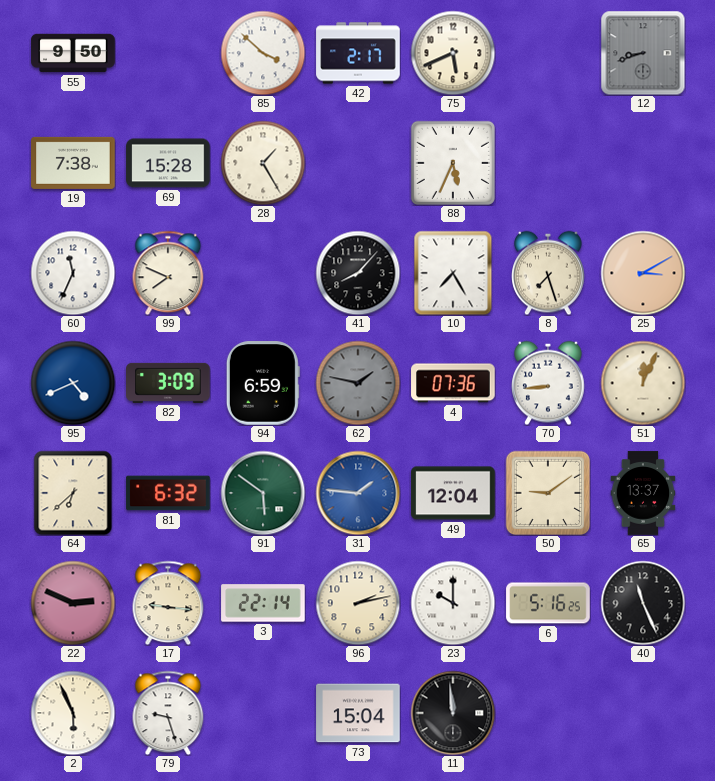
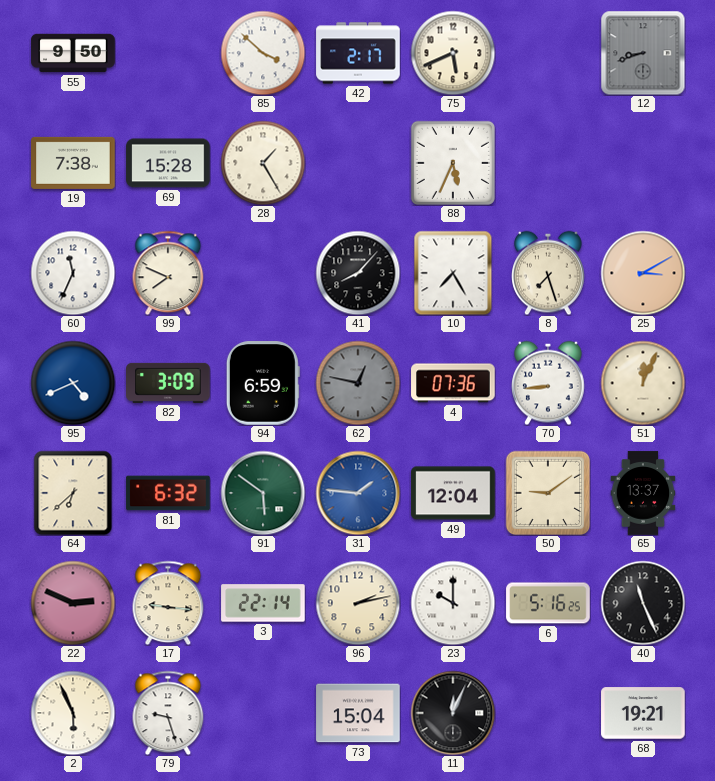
62: 1:47 -> 12:47 (358, 383)
11: 11:59 -> 12:04 (453, 713)
68: none -> 19:21 (643, 713)
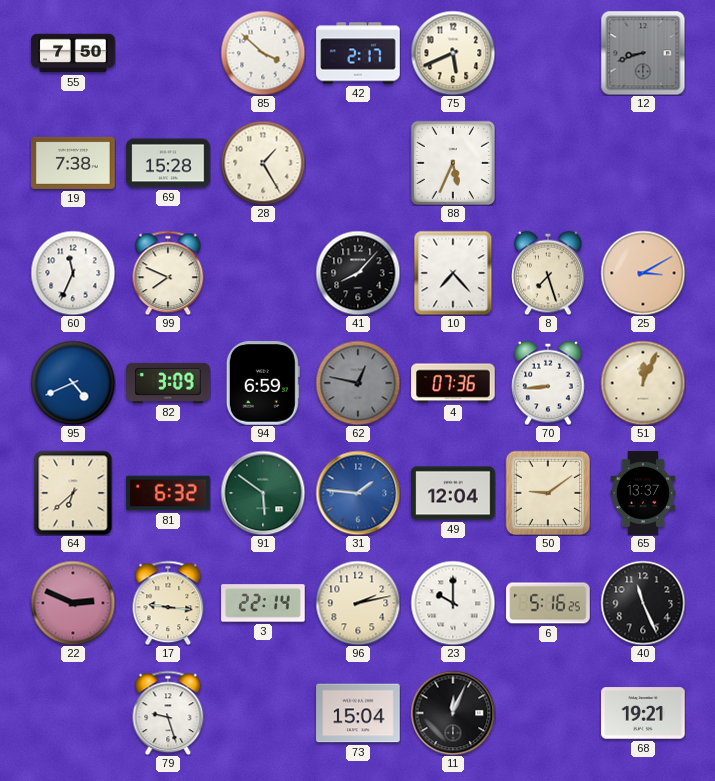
55: 9:50 -> 7:50 (73, 53)
10: 7:25 -> 7:23 (453, 273)
2: 5:56 -> none (73, 713)
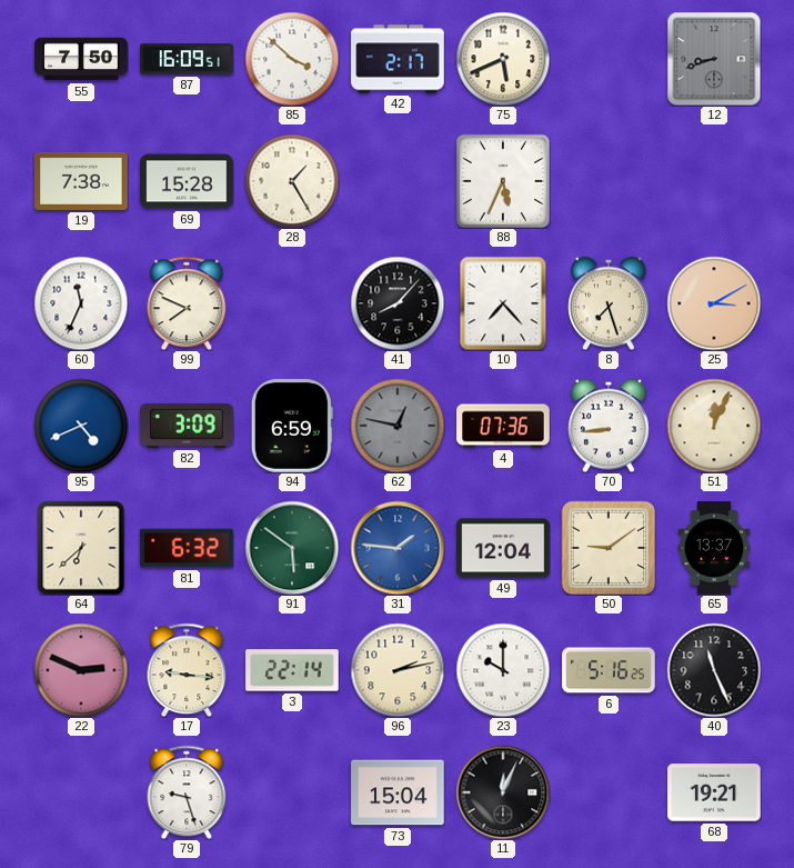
87: none -> 16:09 (187, 59)
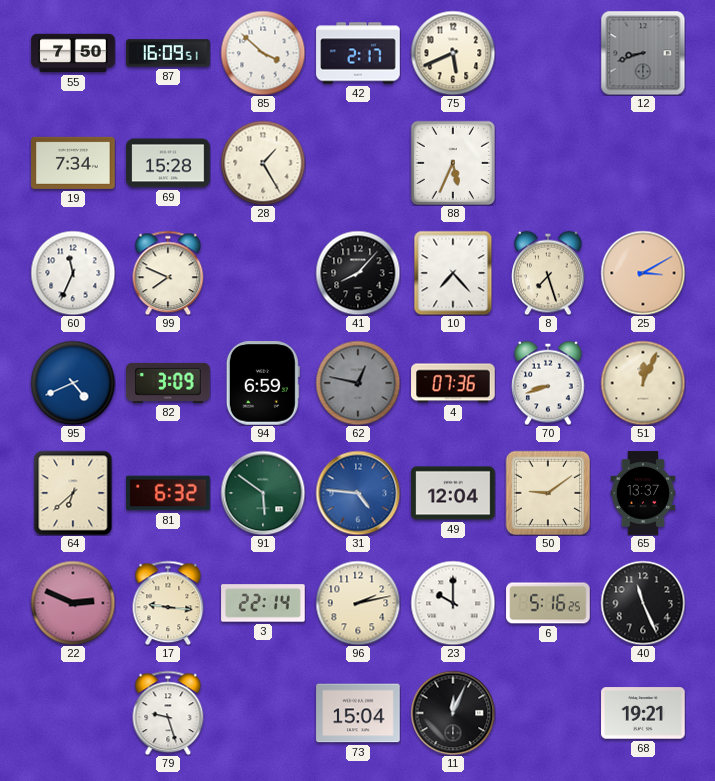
19: 7:38 -> 7:34 (73, 163)
70: 8:44 -> 8:42 (548, 383)
31: 1:46 -> 4:46 (358, 493)
